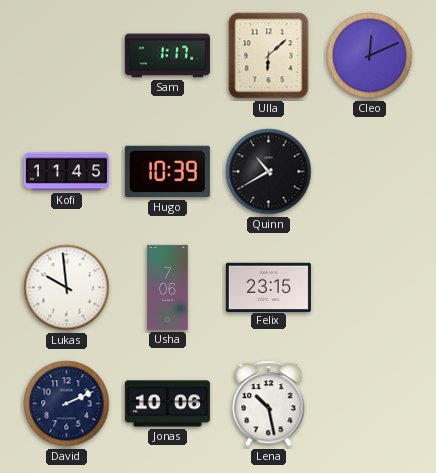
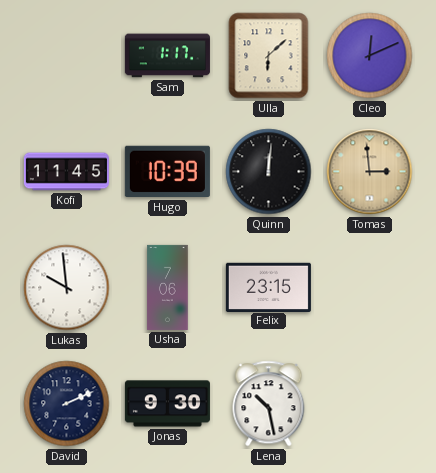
Quinn: 10:40 -> 12:01 (269, 172)
Tomas: none -> 2:59 (370, 172)
Jonas: 10:06 -> 9:30 (167, 404)
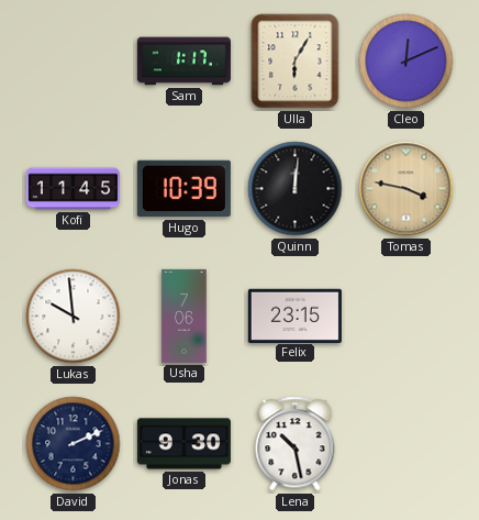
Ulla: 6:08 -> 6:05 (296, 62)
Tomas: 2:59 -> 3:47 (406, 189)
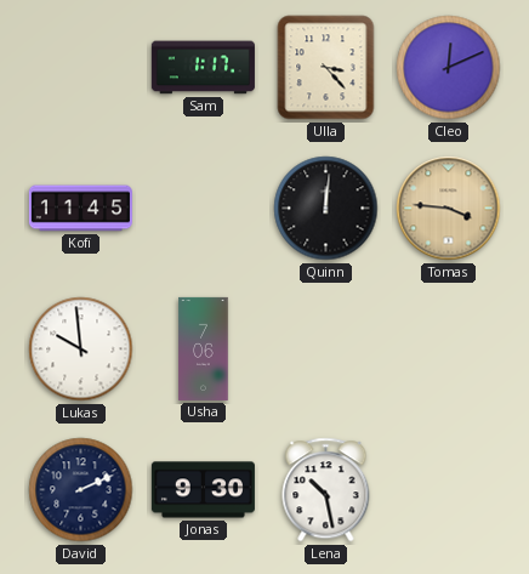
Ulla: 6:05 -> 3:23 (326, 68)
Hugo: 10:39 -> none (183, 189)
Tomas: 3:47 -> 3:46 (449, 209)
Felix: 23:15 -> none (294, 316)
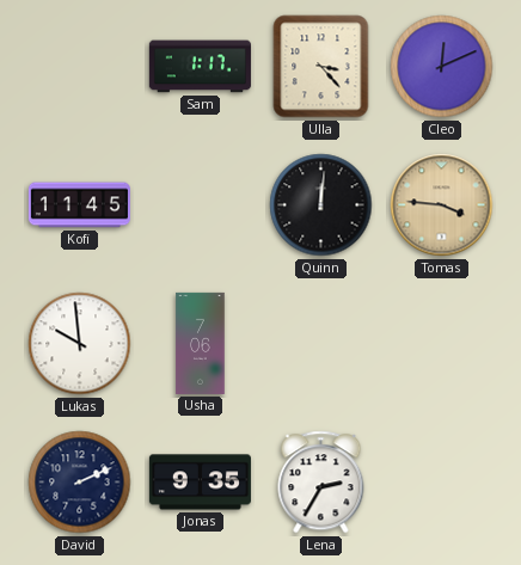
Jonas: 9:30 -> 9:35 (200, 483)
Lena: 10:28 -> 2:35 (321, 483)
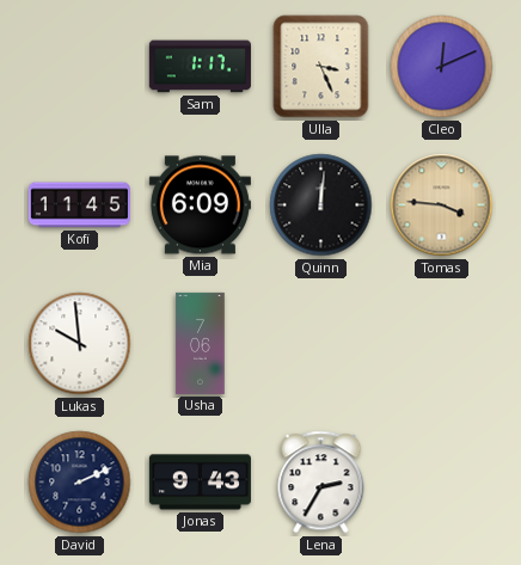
Ulla: 3:23 -> 3:26 (321, 67)
Mia: none -> 6:09 (200, 205)
Jonas: 9:35 -> 9:43 (200, 483)
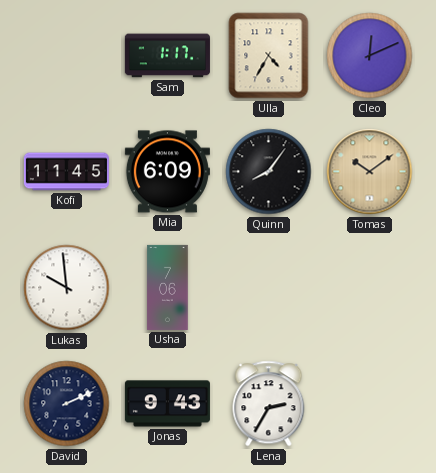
Ulla: 3:26 -> 4:35 (269, 56)
Quinn: 12:01 -> 8:06 (269, 172)
Tomas: 3:46 -> 10:09 (370, 172)
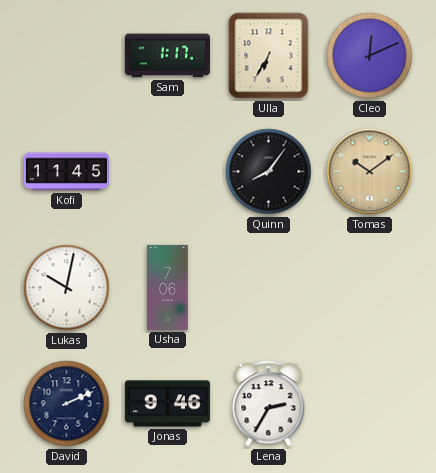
Ulla: 4:35 -> 6:35 (269, 56)
Mia: 6:09 -> none (167, 172)
Lukas: 9:59 -> 10:02 (67, 288)
Jonas: 9:43 -> 9:46 (167, 404)
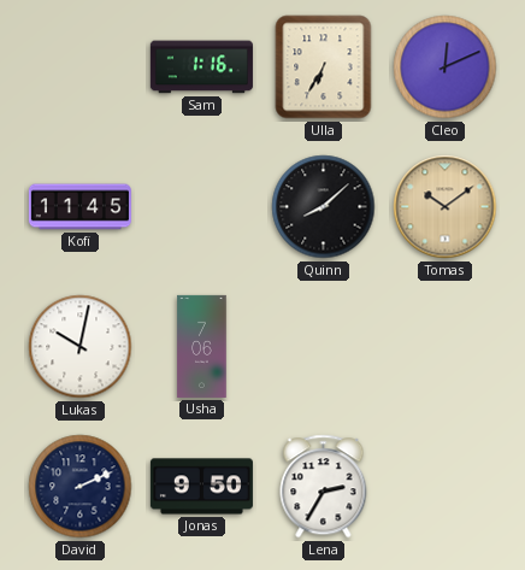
Sam: 1:17 -> 1:16 (201, 67)
Quinn: 8:06 -> 8:08 (324, 207)
Jonas: 9:46 -> 9:50 (201, 487)
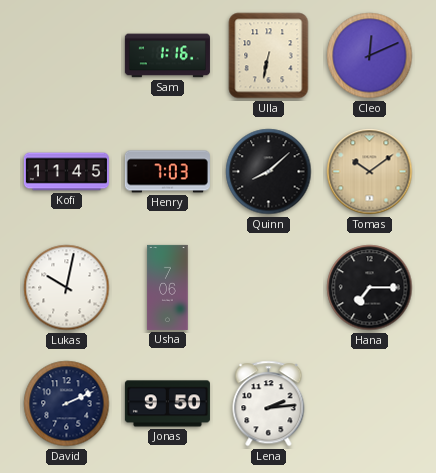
Ulla: 6:35 -> 6:32 (269, 56)
Henry: none -> 7:03 (167, 172)
Hana: none -> 7:15 (370, 288)
Lena: 2:35 -> 2:14 (269, 404)
